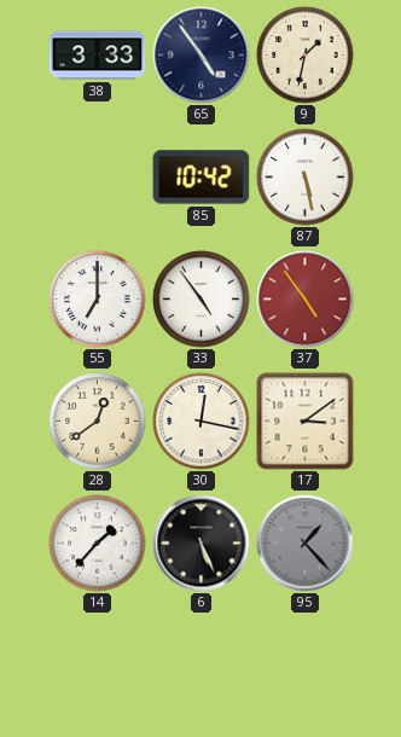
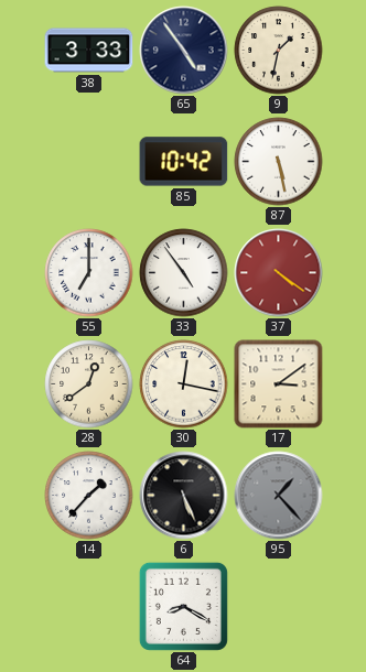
37: 4:54 -> 4:21 (279, 273)
64: none -> 8:20 (183, 606)
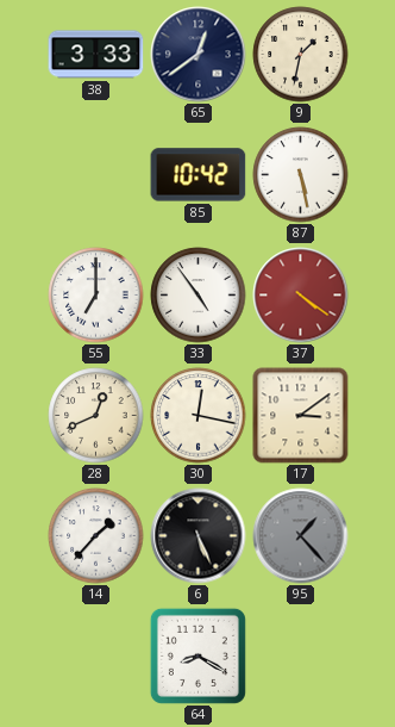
65: 4:54 -> 12:39 (199, 55)
28: 12:39 -> 12:41 (96, 416)
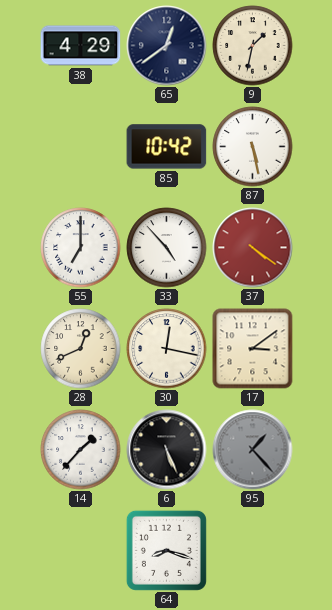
38: 3:33 -> 4:29 (81, 46)
33: 4:54 -> 4:53 (167, 248)
64: 8:20 -> 8:18 (166, 550)
